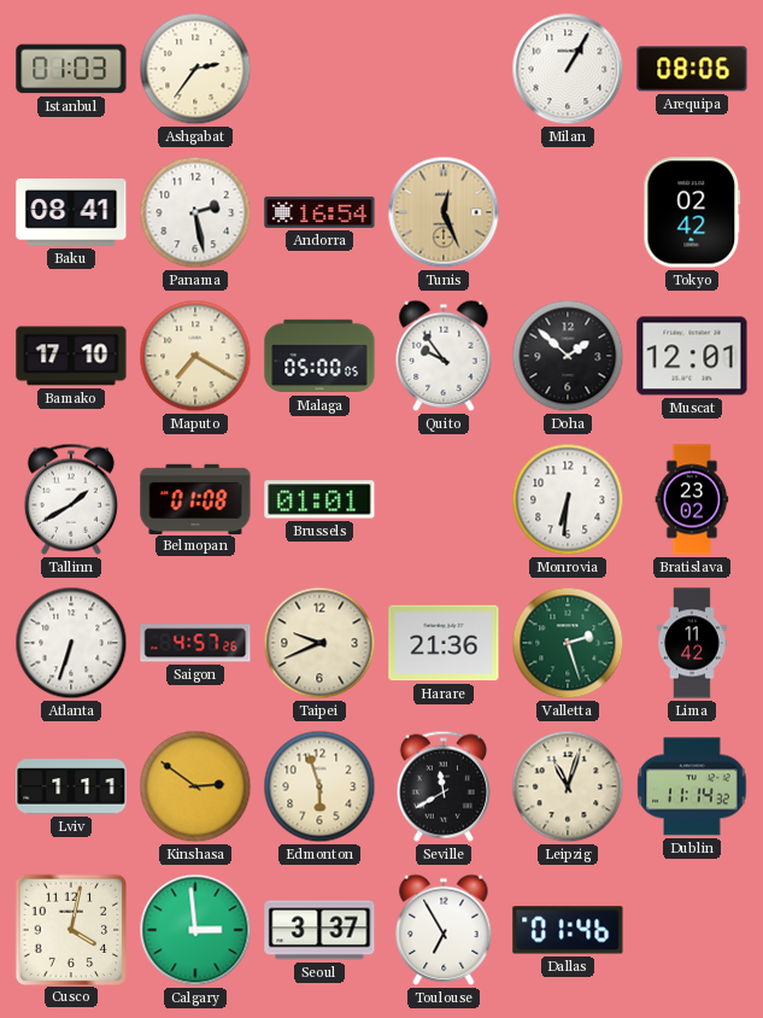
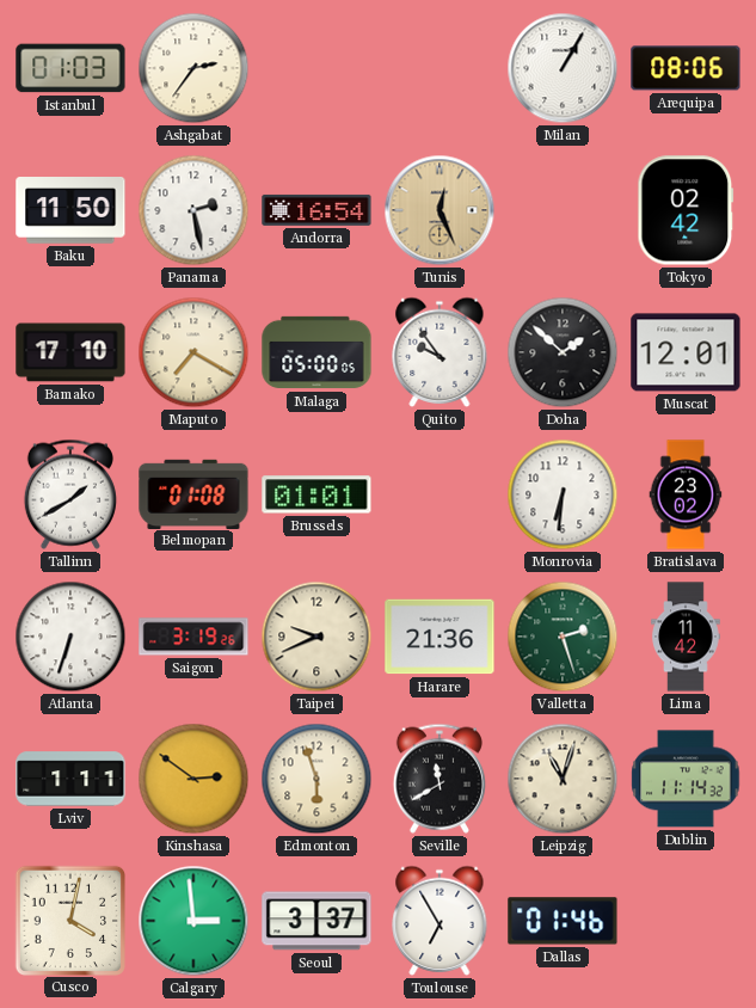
Baku: 08:41 -> 11:50 (70, 211)
Saigon: 4:57 -> 3:19 (193, 637)
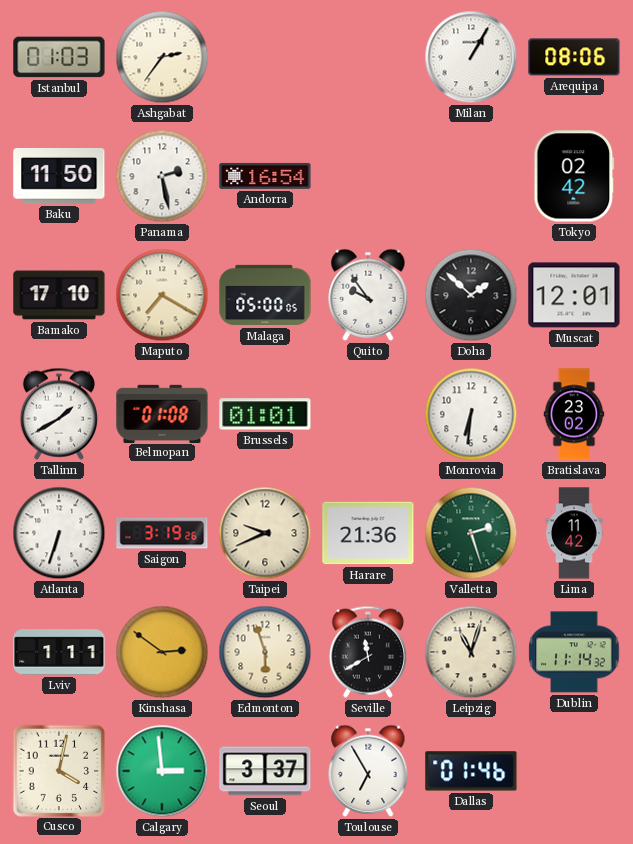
Tunis: 12:26 -> none (440, 210)
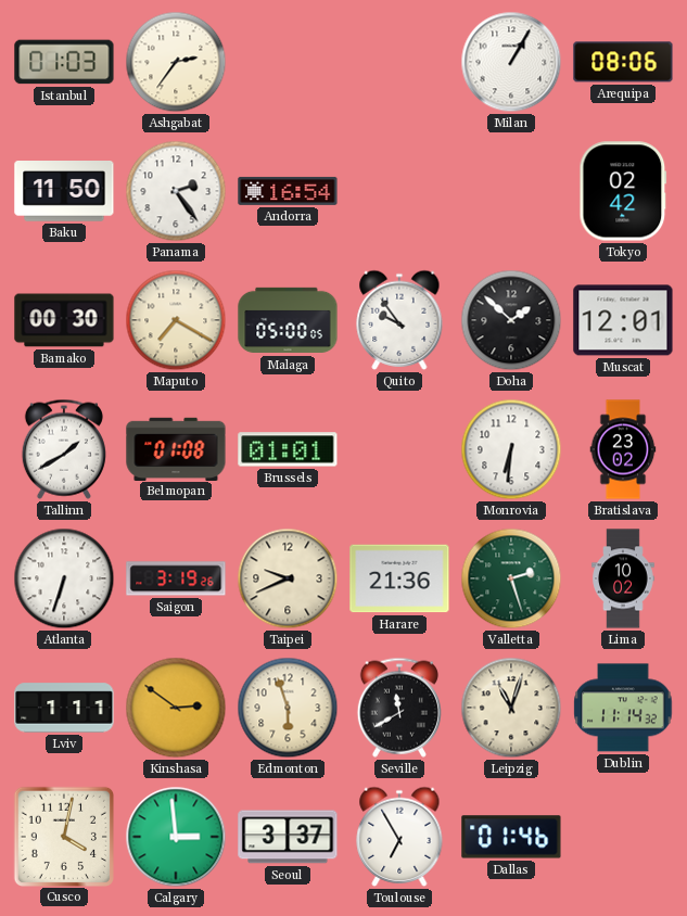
Panama: 2:28 -> 2:24 (176, 191)
Bamako: 17:10 -> 00:30 (64, 320)
Lima: 11:42 -> 10:02 (623, 578)
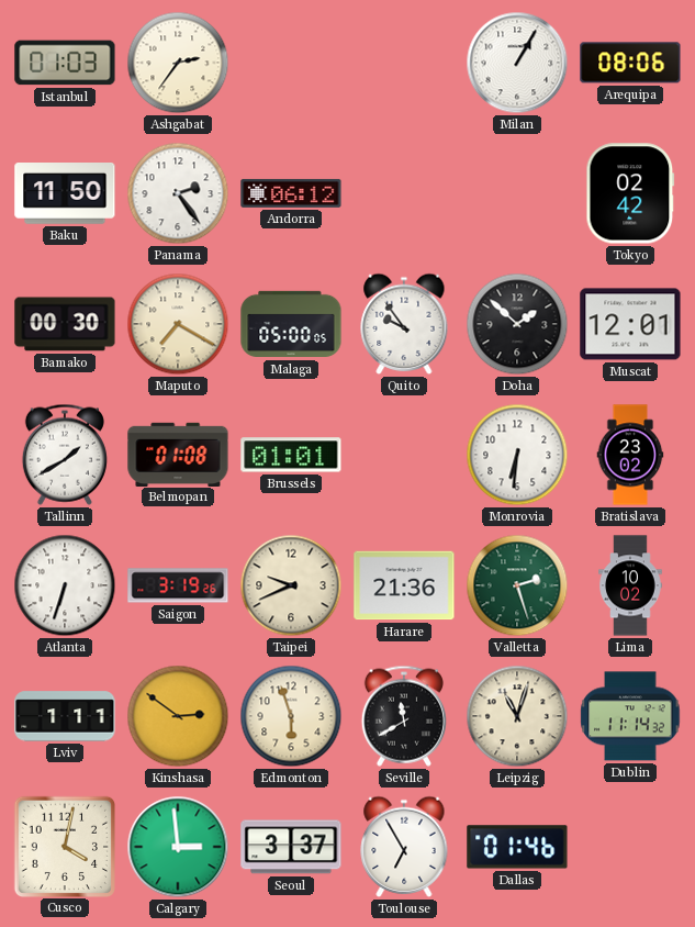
Andorra: 16:54 -> 06:12 (291, 193)
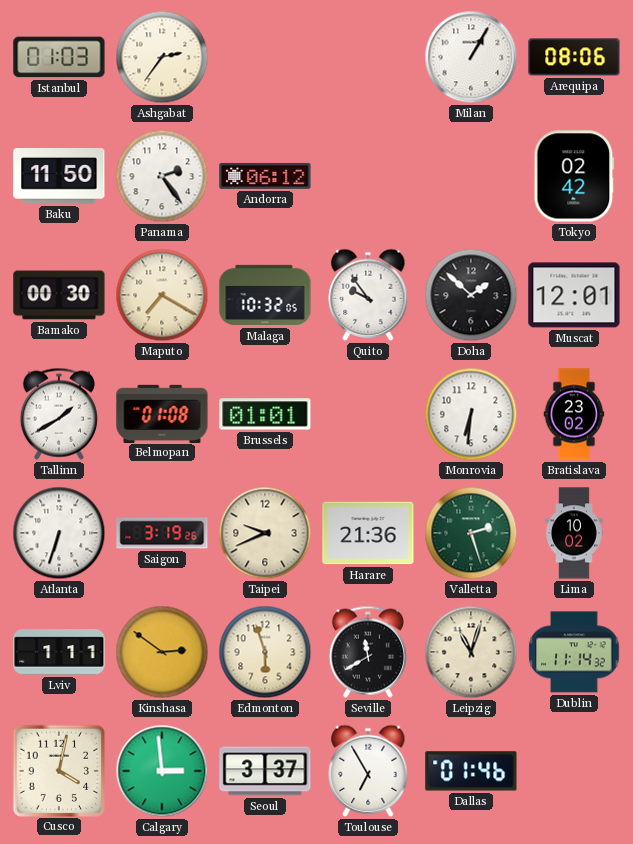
Malaga: 05:00 -> 10:32 (265, 295)
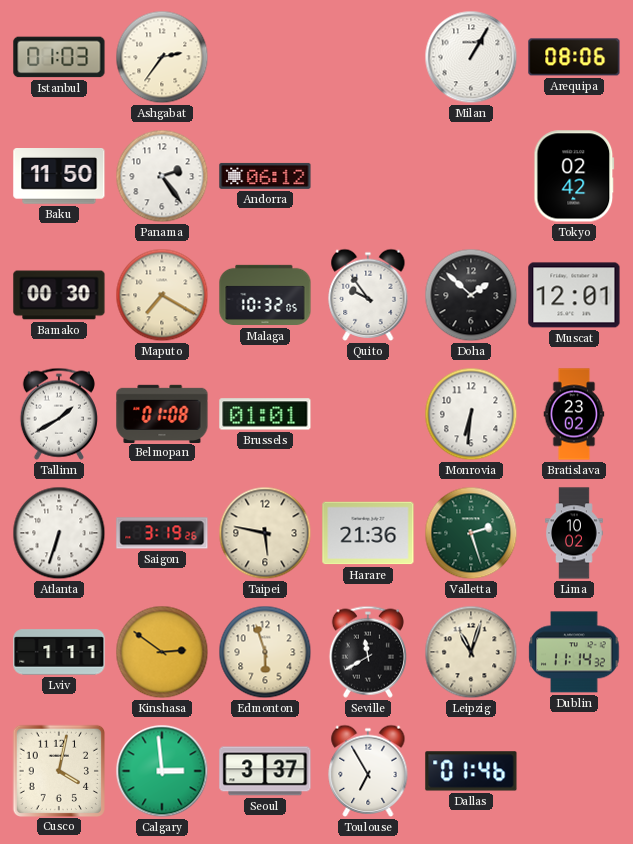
Taipei: 9:41 -> 5:47 (265, 533)
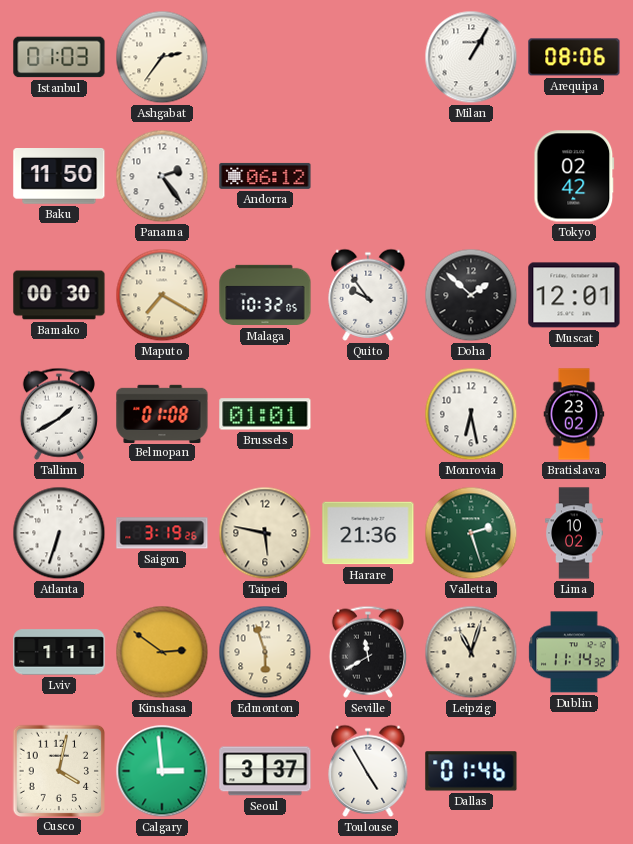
Monrovia: 6:31 -> 6:28 (471, 414)
Toulouse: 6:55 -> 4:55 (368, 771)
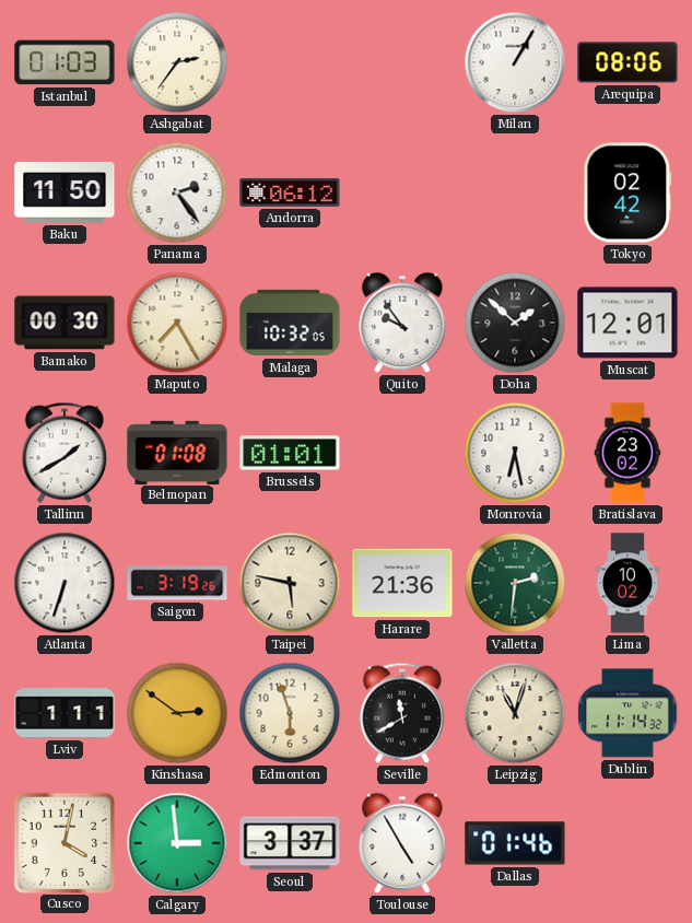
Maputo: 7:20 -> 7:25 (177, 323)
Valletta: 2:27 -> 2:31 (515, 583)
